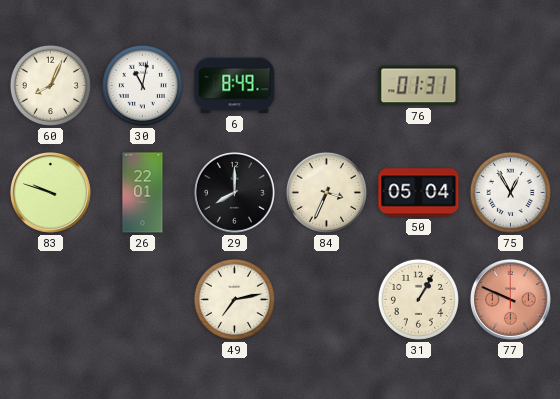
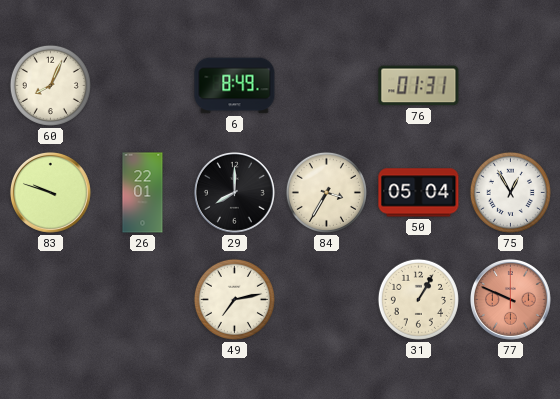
30: 11:02 -> none (142, 85)
84: 3:34 -> 3:35 (326, 192)
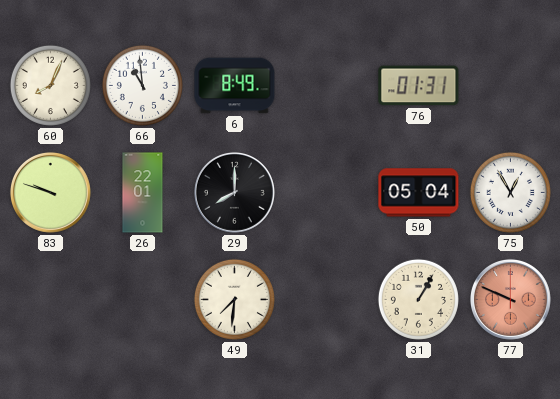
66: none -> 10:59 (142, 85)
84: 3:35 -> none (326, 192)
49: 7:13 -> 7:31 (234, 299)
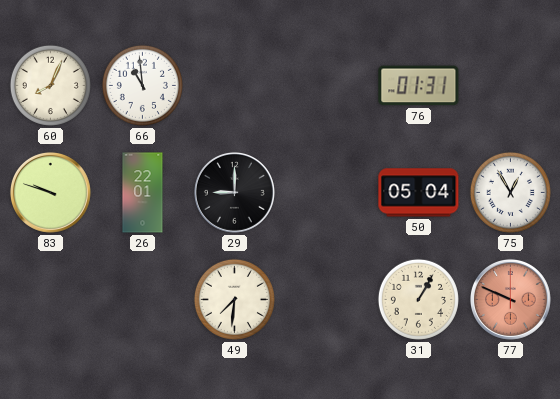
6: 8:49 -> none (235, 86)
29: 8:00 -> 9:00 (234, 192)
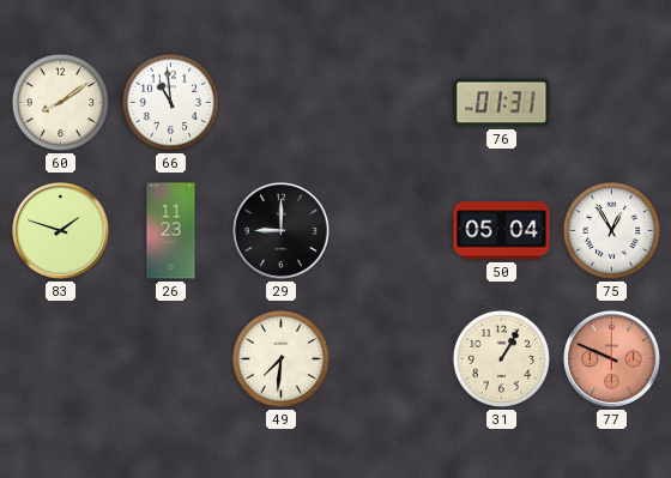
60: 8:04 -> 8:09 (60, 102)
83: 9:48 -> 1:48 (60, 230)
26: 22:01 -> 11:23 (171, 231)
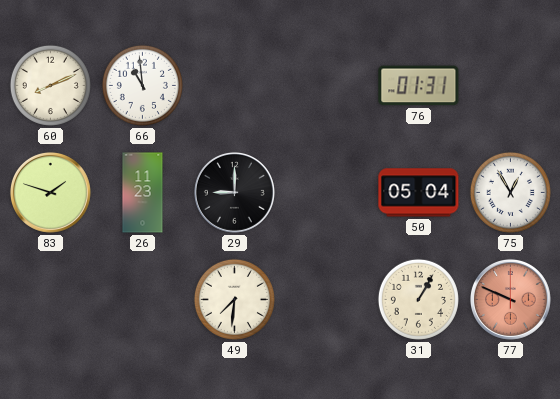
60: 8:09 -> 8:11 (50, 85)
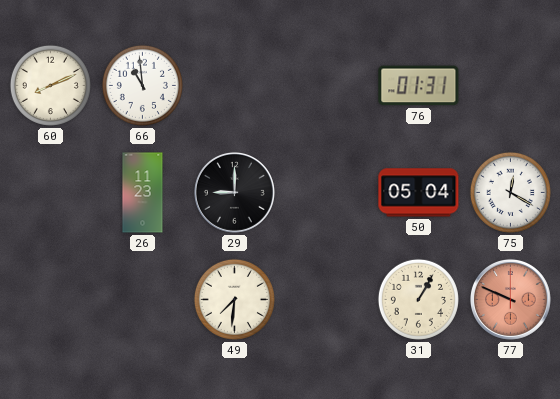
83: 1:48 -> none (50, 192)
75: 12:55 -> 12:20 (510, 192)
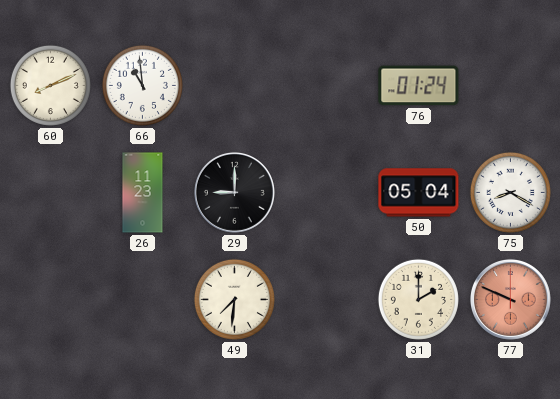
76: 01:31 -> 01:24 (419, 86)
75: 12:20 -> 8:20 (510, 192)
31: 1:05 -> 2:00 (418, 299)
